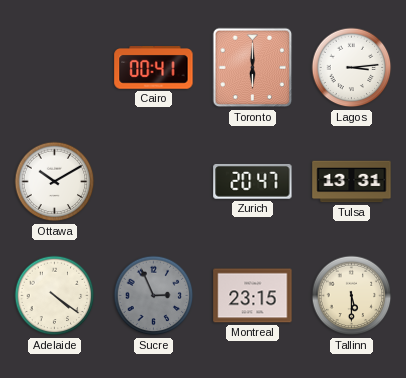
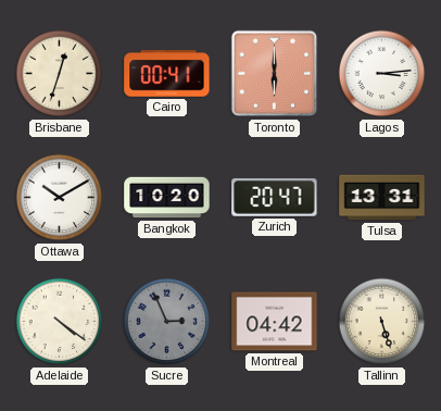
Brisbane: none -> 12:33 (60, 74)
Bangkok: none -> 10:20 (167, 198)
Montreal: 23:15 -> 04:42 (275, 322)
Tallinn: 5:30 -> 5:27 (382, 322)
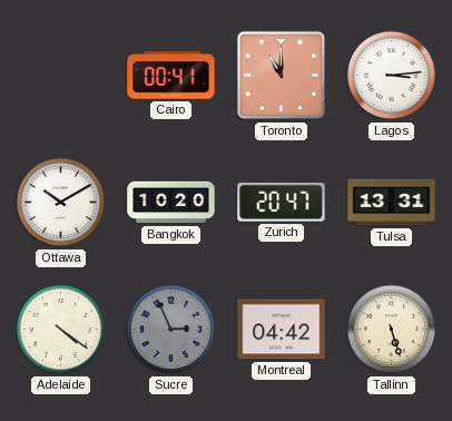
Brisbane: 12:33 -> none (60, 74)
Toronto: 6:00 -> 11:00 (282, 76)
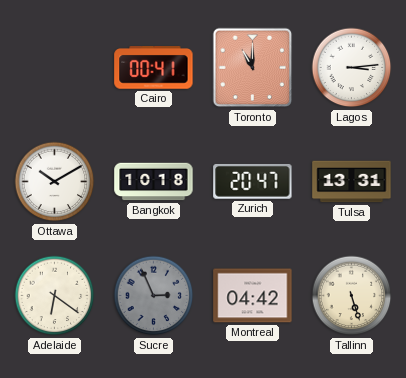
Bangkok: 10:20 -> 10:18 (154, 182)
Adelaide: 4:21 -> 6:21 (55, 296)
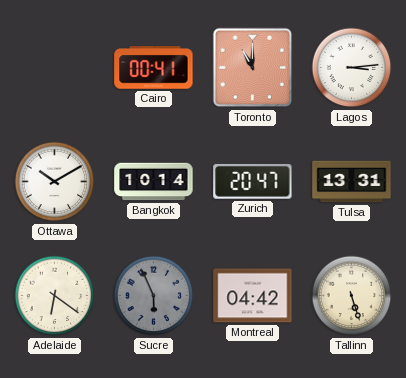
Bangkok: 10:18 -> 10:14 (154, 182)
Sucre: 2:56 -> 5:56 (154, 296)
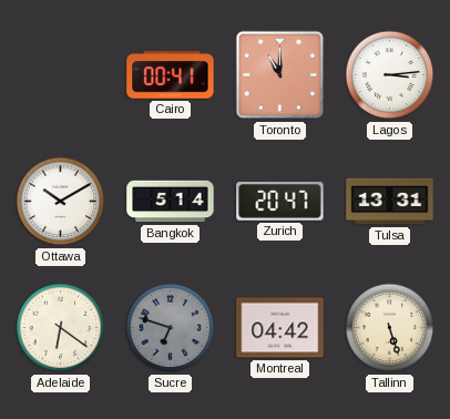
Bangkok: 10:14 -> 5:14 (171, 202)
Sucre: 5:56 -> 6:48 (171, 328)
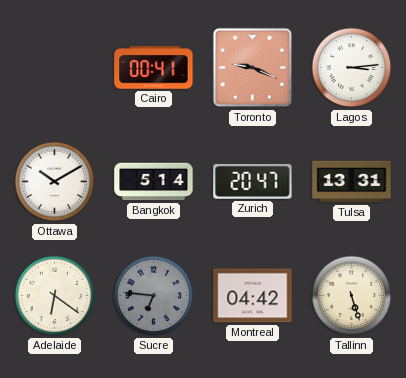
Toronto: 11:00 -> 9:19 (253, 68)
Sucre: 6:48 -> 6:46 (154, 296)
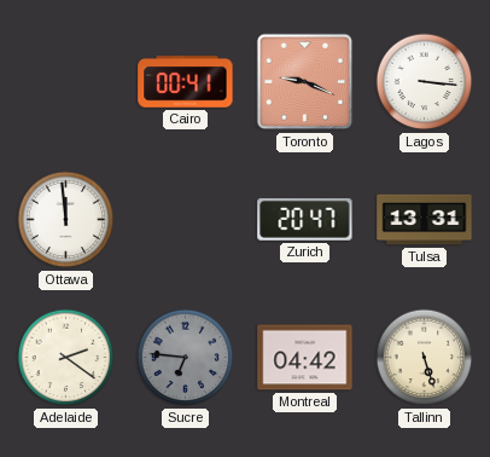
Lagos: 3:14 -> 3:16 (425, 82)
Ottawa: 10:10 -> 11:59 (66, 220)
Bangkok: 5:14 -> none (154, 182)
Adelaide: 6:21 -> 2:21 (66, 358)
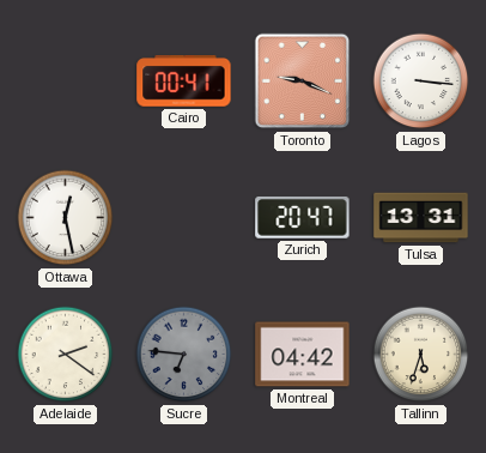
Ottawa: 11:59 -> 12:28 (66, 218)
Tallinn: 5:27 -> 5:33 (421, 355)
